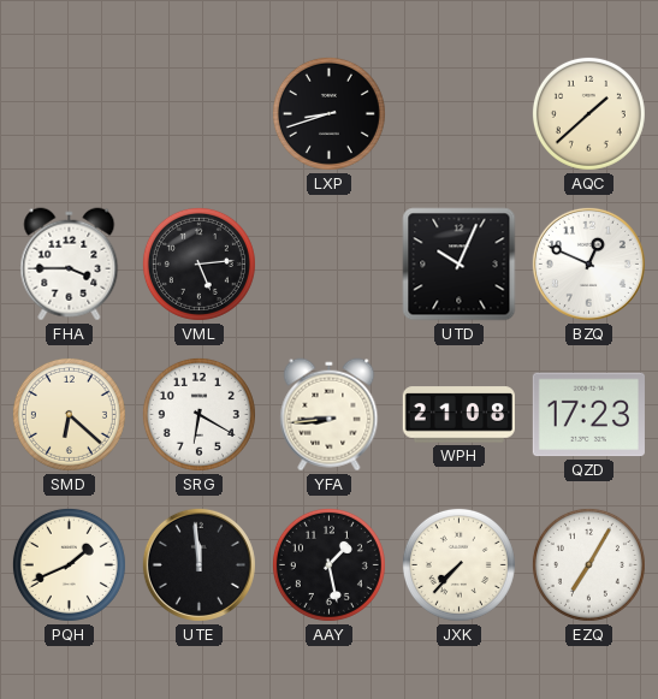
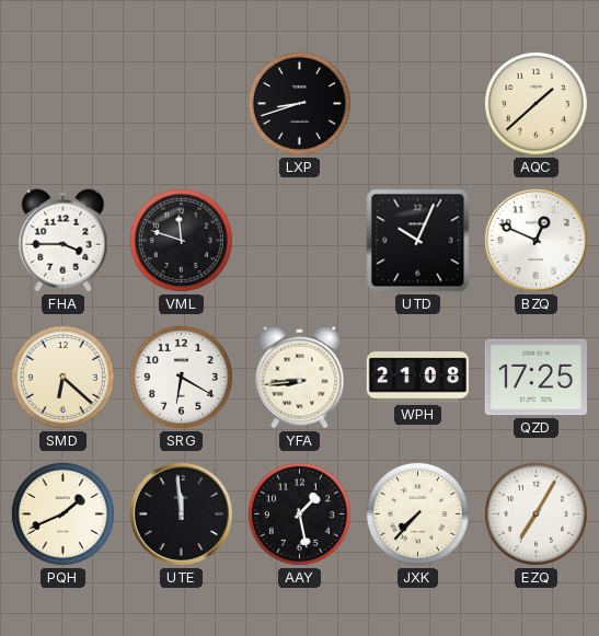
VML: 5:14 -> 11:48 (181, 240)
QZD: 17:23 -> 17:25 (535, 378)
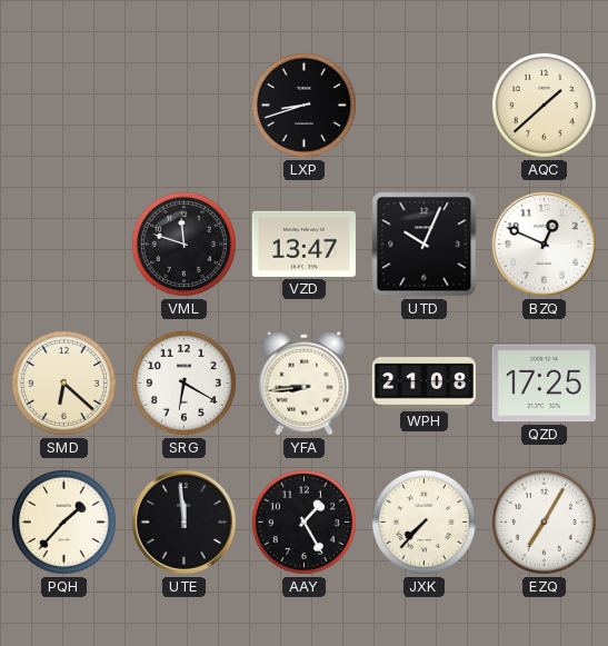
FHA: 3:45 -> none (64, 241)
VZD: none -> 13:47 (303, 244)
PQH: 1:41 -> 1:37 (63, 521)
AAY: 1:28 -> 1:25 (303, 521)
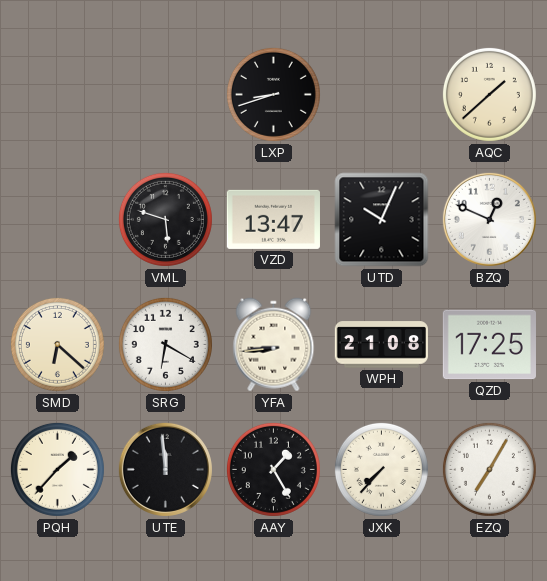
VML: 11:48 -> 5:48 (165, 219)
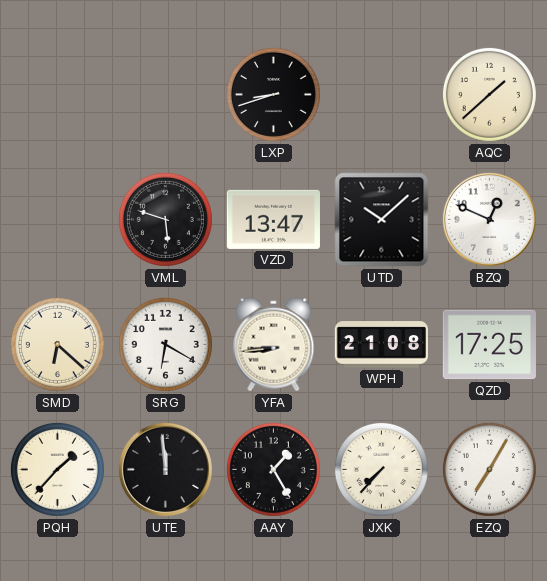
UTD: 10:04 -> 10:08 (382, 220)
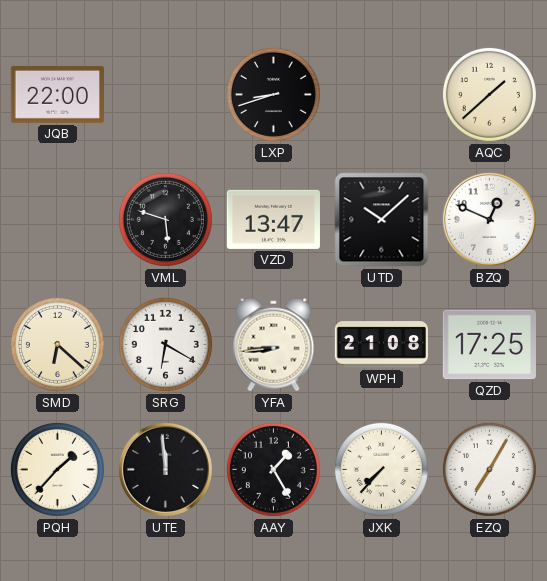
JQB: none -> 22:00 (57, 94)
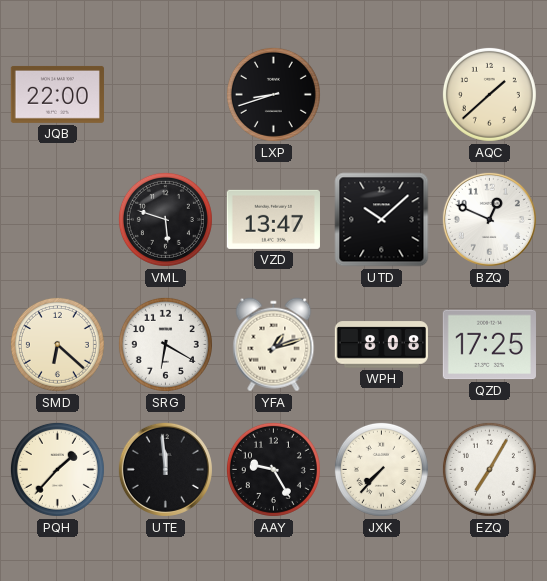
YFA: 8:44 -> 1:12 (274, 345)
WPH: 21:08 -> 8:08 (381, 345)
AAY: 1:25 -> 9:25 (273, 469)
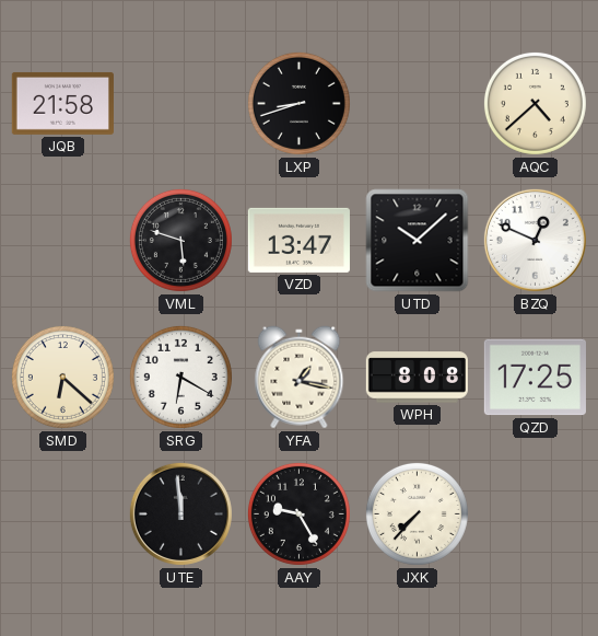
JQB: 22:00 -> 21:58 (62, 103)
AQC: 1:38 -> 4:38 (535, 103)
YFA: 1:12 -> 1:17 (300, 378)
PQH: 1:37 -> none (57, 469)
EZQ: 7:05 -> none (489, 469)
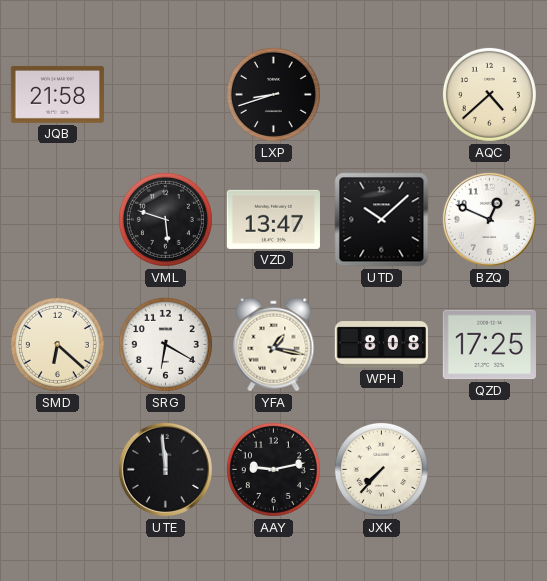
AAY: 9:25 -> 9:13 (273, 469)
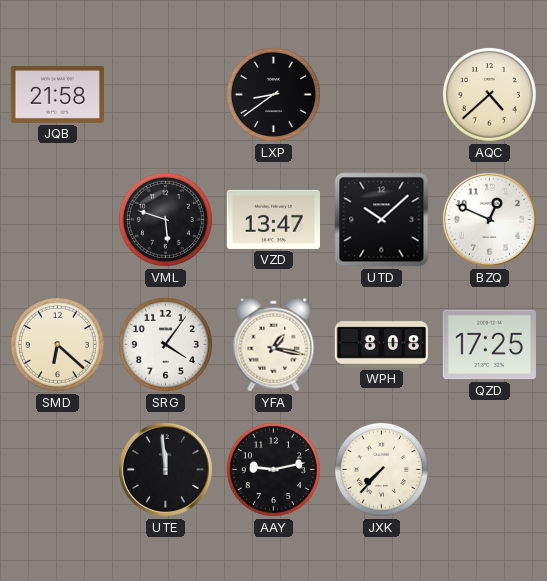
LXP: 8:42 -> 8:39 (273, 94)
SRG: 6:20 -> 4:06 (165, 344)
